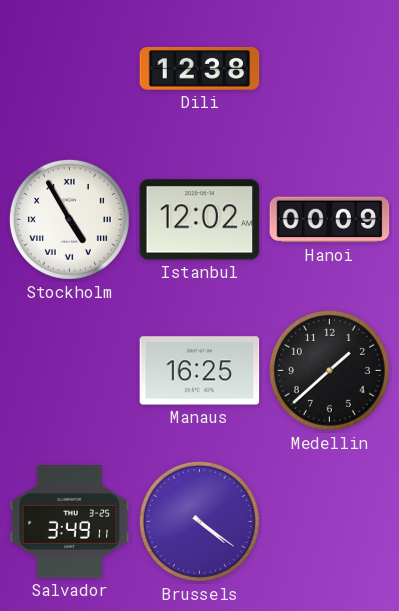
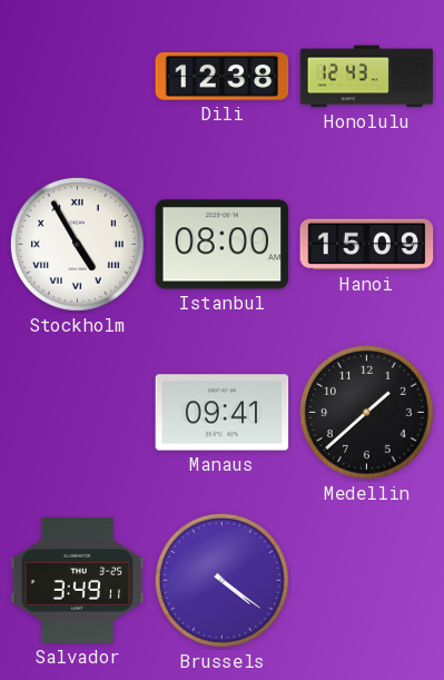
Honolulu: none -> 12:43 (367, 77)
Istanbul: 12:02 -> 08:00 (223, 245)
Hanoi: 00:09 -> 15:09 (367, 245)
Manaus: 16:25 -> 09:41 (223, 413)
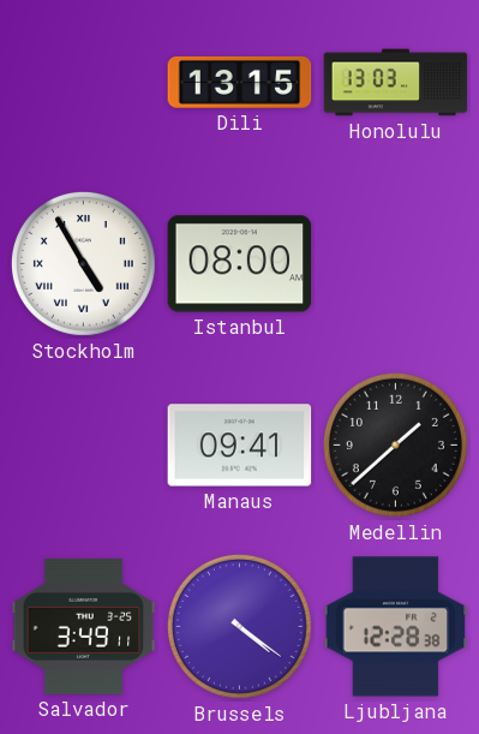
Dili: 12:38 -> 13:15 (240, 82)
Honolulu: 12:43 -> 13:03 (396, 83)
Hanoi: 15:09 -> none (367, 245)
Ljubljana: none -> 12:28 (396, 627)
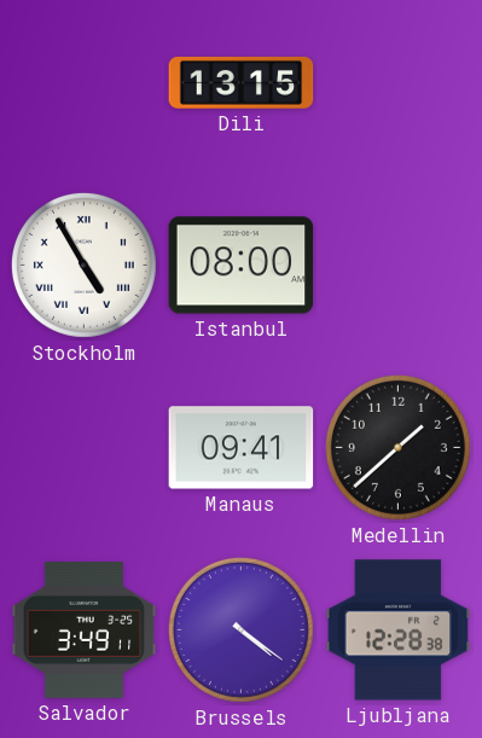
Honolulu: 13:03 -> none (396, 83)
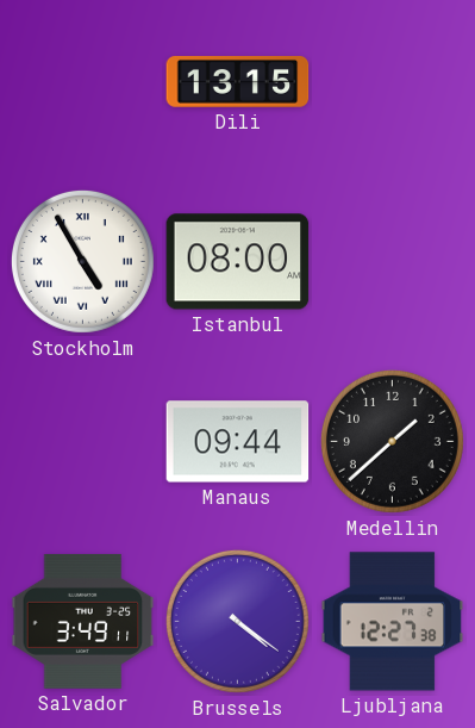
Manaus: 09:41 -> 09:44 (238, 442)
Ljubljana: 12:28 -> 12:27 (393, 622)
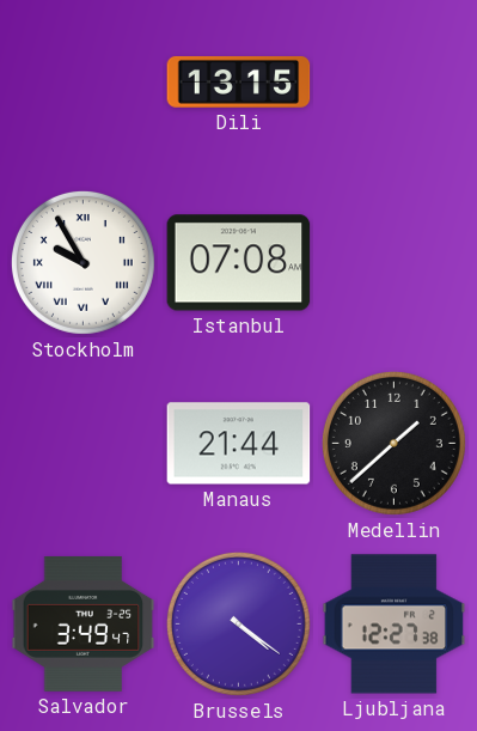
Stockholm: 4:55 -> 9:55 (82, 262)
Istanbul: 08:00 -> 07:08 (239, 263)
Manaus: 09:44 -> 21:44 (239, 444)
Salvador: 3:49:11 -> 3:49:47 (84, 623)
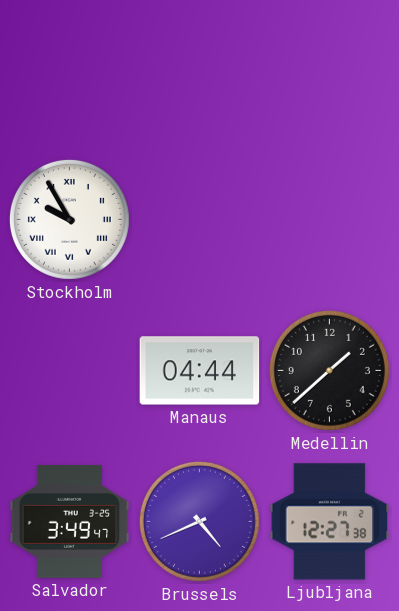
Dili: 13:15 -> none (239, 81)
Istanbul: 07:08 -> none (239, 263)
Manaus: 21:44 -> 04:44 (200, 371)
Brussels: 4:21 -> 4:41 (199, 521)
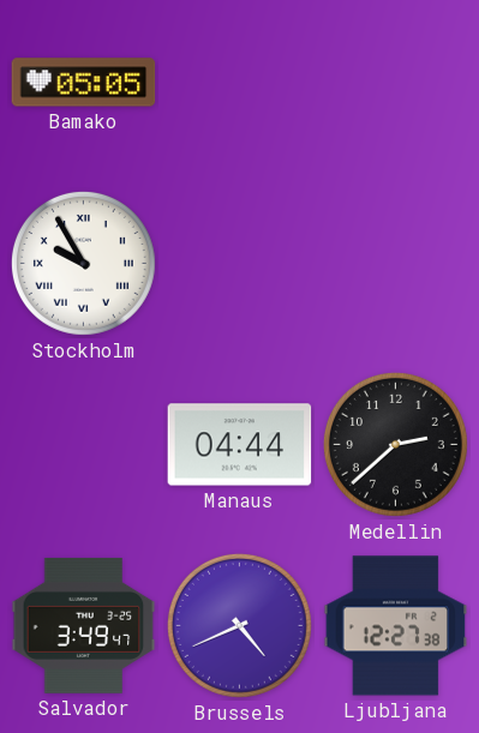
Bamako: none -> 05:05 (84, 83)
Medellin: 1:38 -> 2:38 (395, 444)
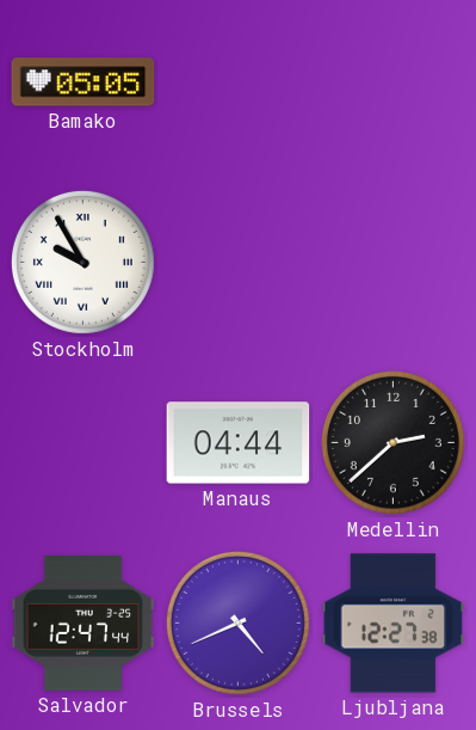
Salvador: 3:49 -> 12:47 (84, 622)
